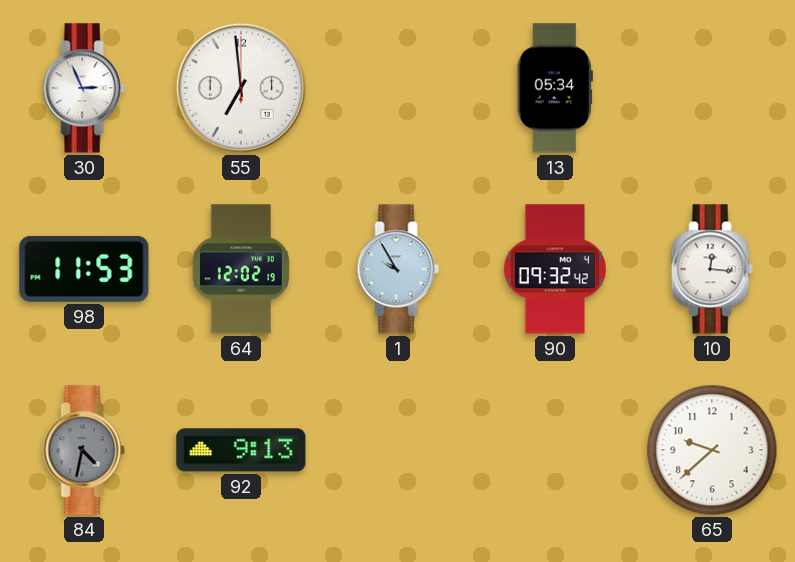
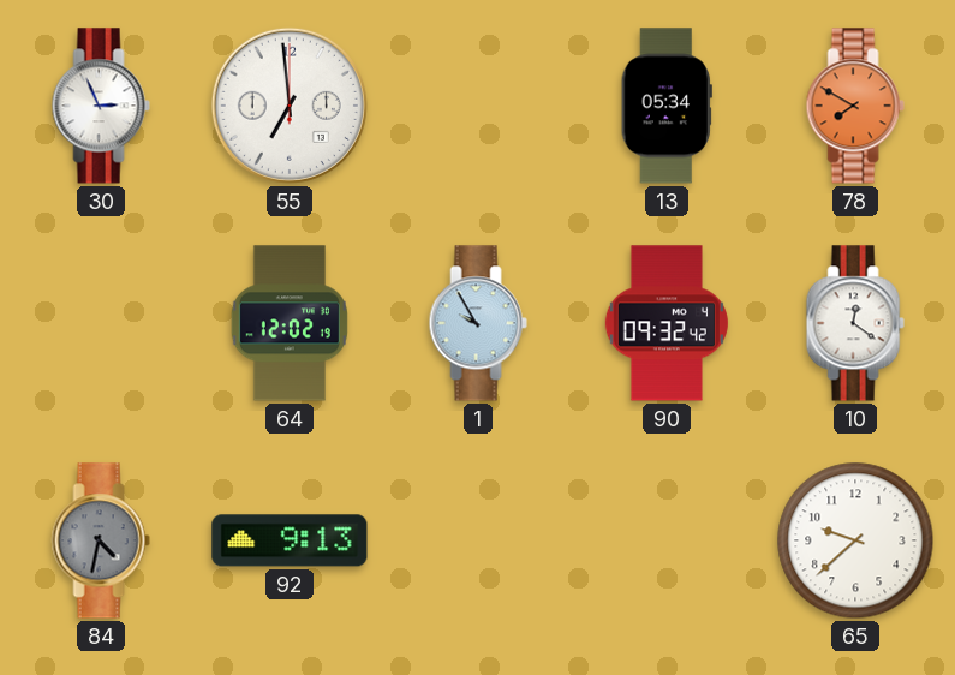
78: none -> 7:50 (855, 106)
98: 11:53 -> none (84, 269)
10: 12:16 -> 12:21 (855, 323)
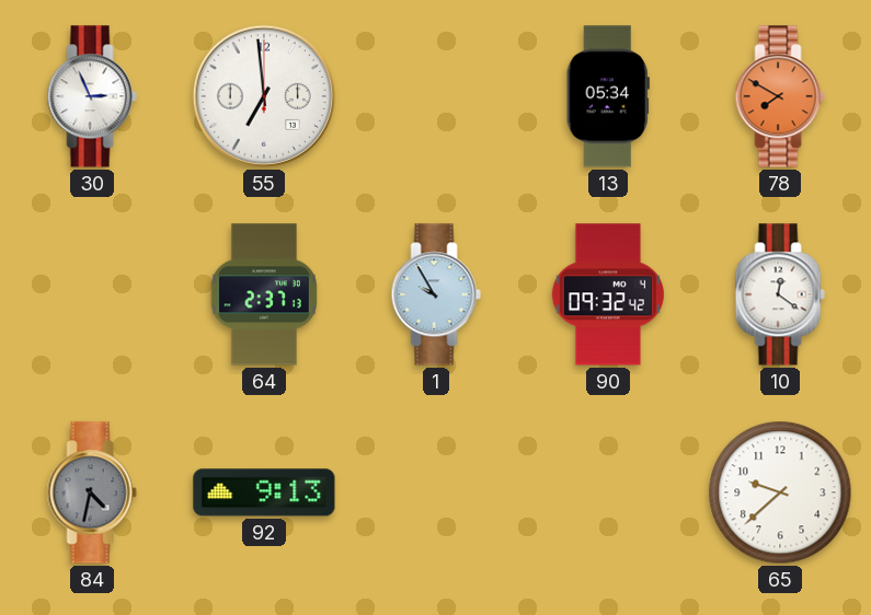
64: 12:02 -> 2:37 (264, 294)
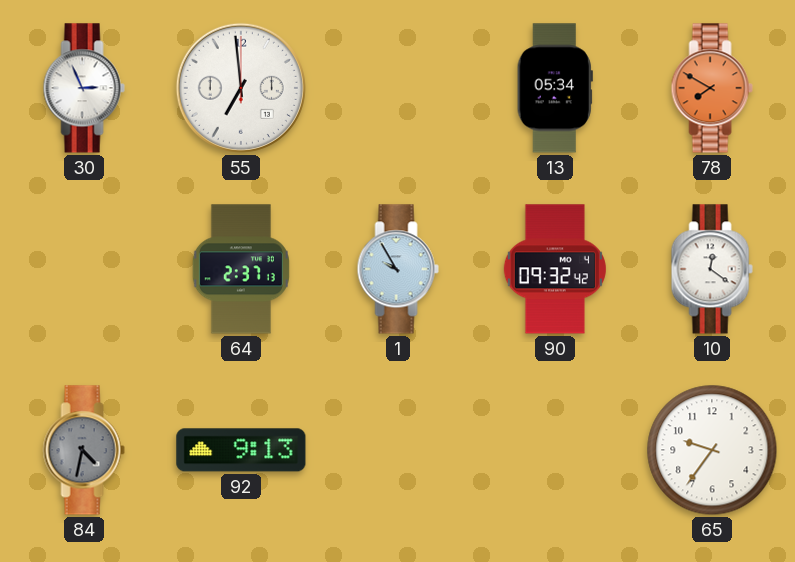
65: 9:38 -> 9:36 (712, 450)
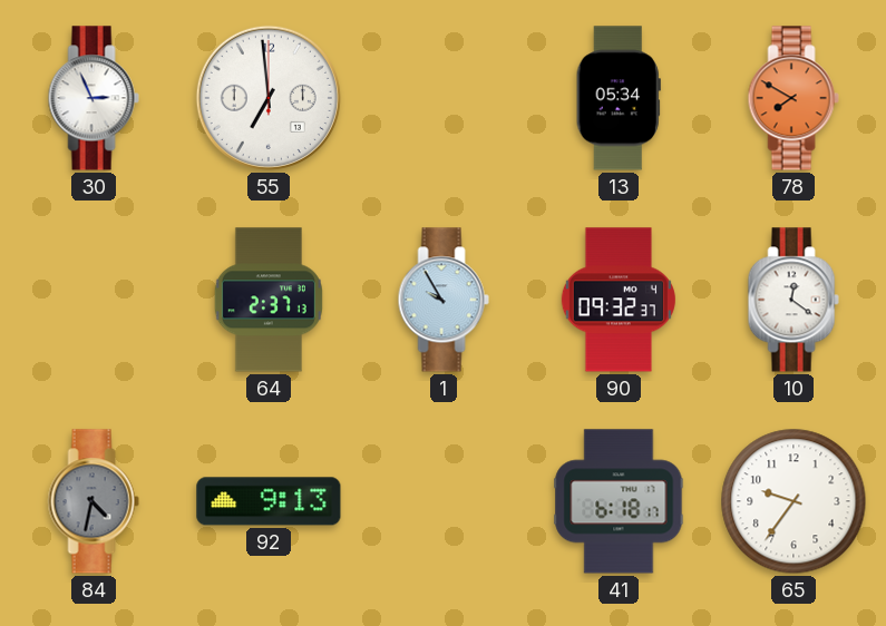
90: 09:32:42 -> 09:32:37 (619, 300)
41: none -> 6:18 (619, 501)
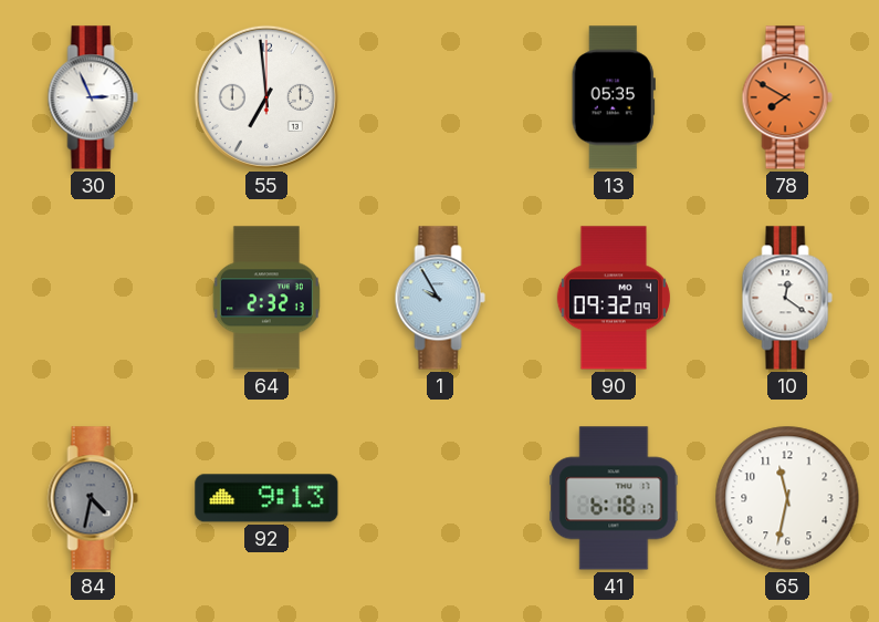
13: 05:34 -> 05:35 (614, 97)
64: 2:37 -> 2:32 (266, 298)
90: 09:32:37 -> 09:32:09 (614, 298)
65: 9:36 -> 11:32 (787, 498)
